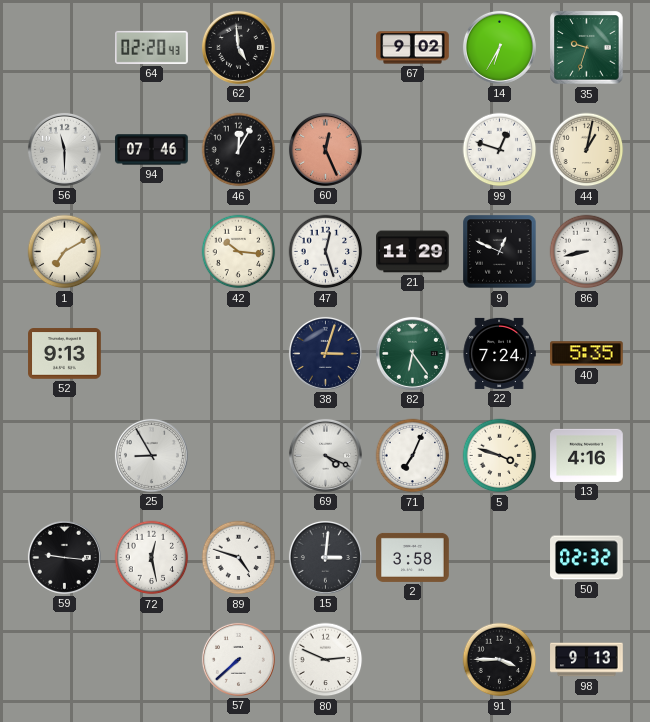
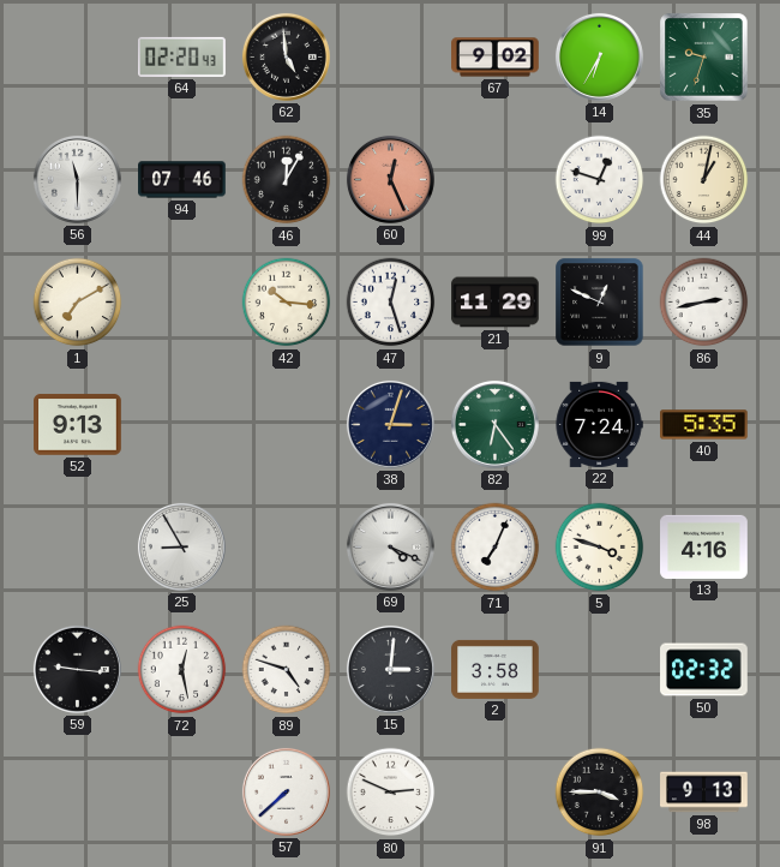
86: 8:43 -> 2:43 (704, 303)
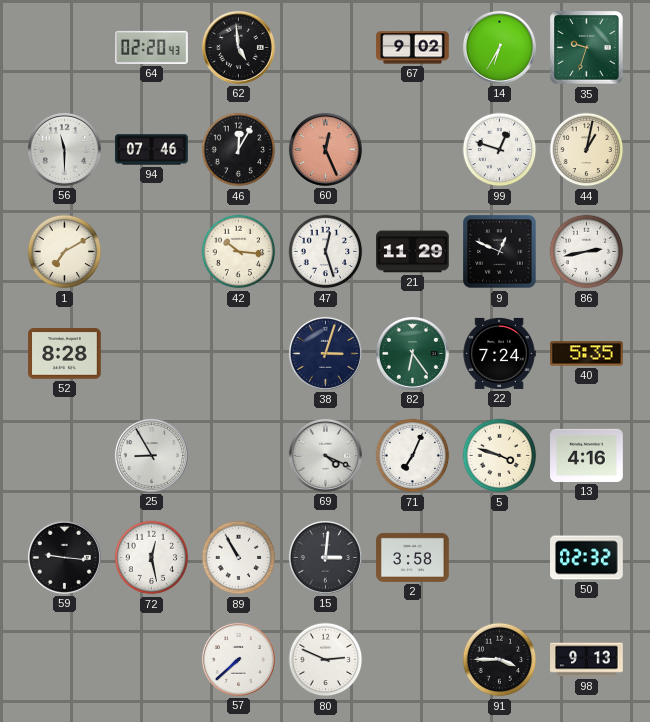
52: 9:13 -> 8:28 (65, 354)
89: 4:48 -> 10:55 (239, 558)
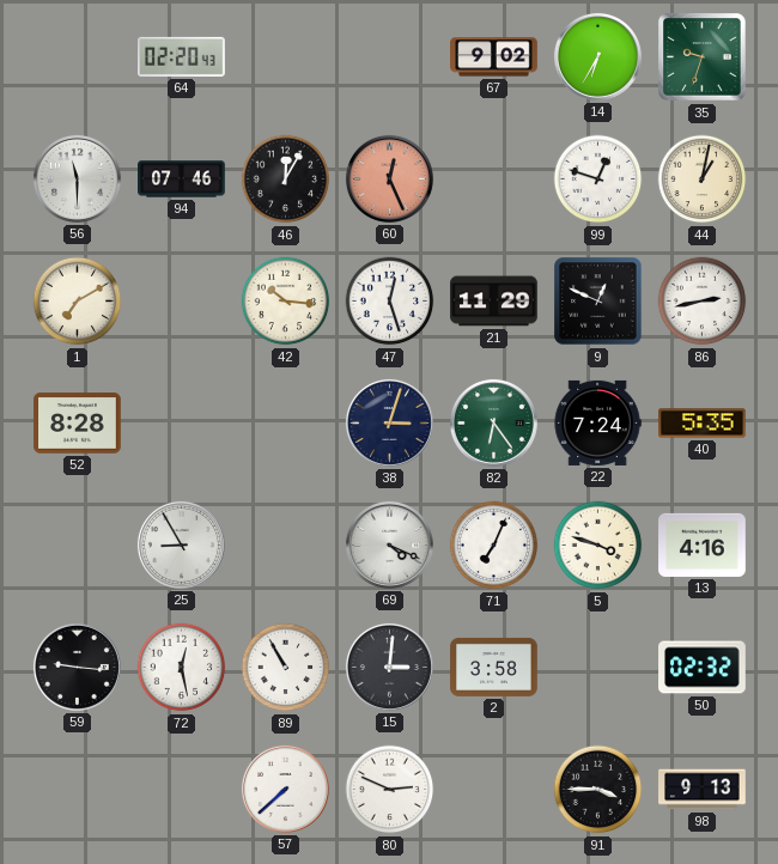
62: 4:59 -> none (238, 47)
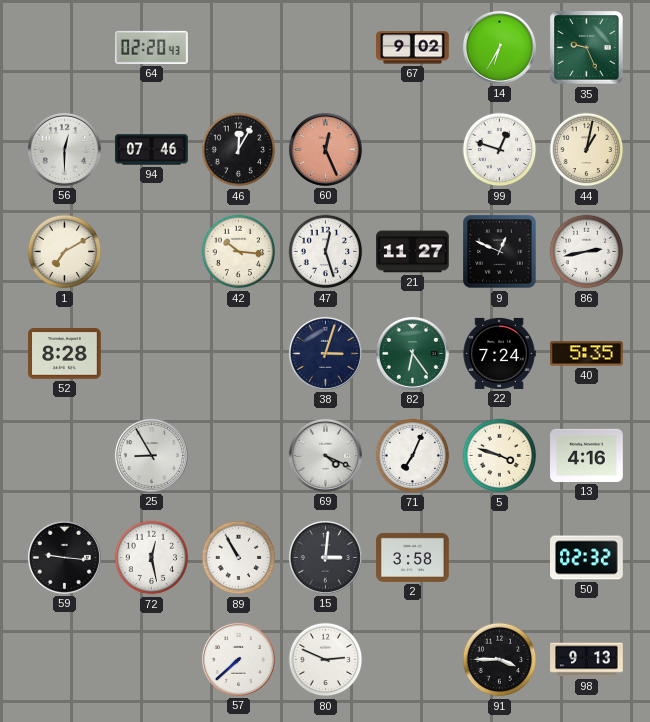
35: 9:33 -> 9:26 (587, 48)
56: 11:30 -> 12:30 (64, 149)
21: 11:29 -> 11:27 (413, 252)
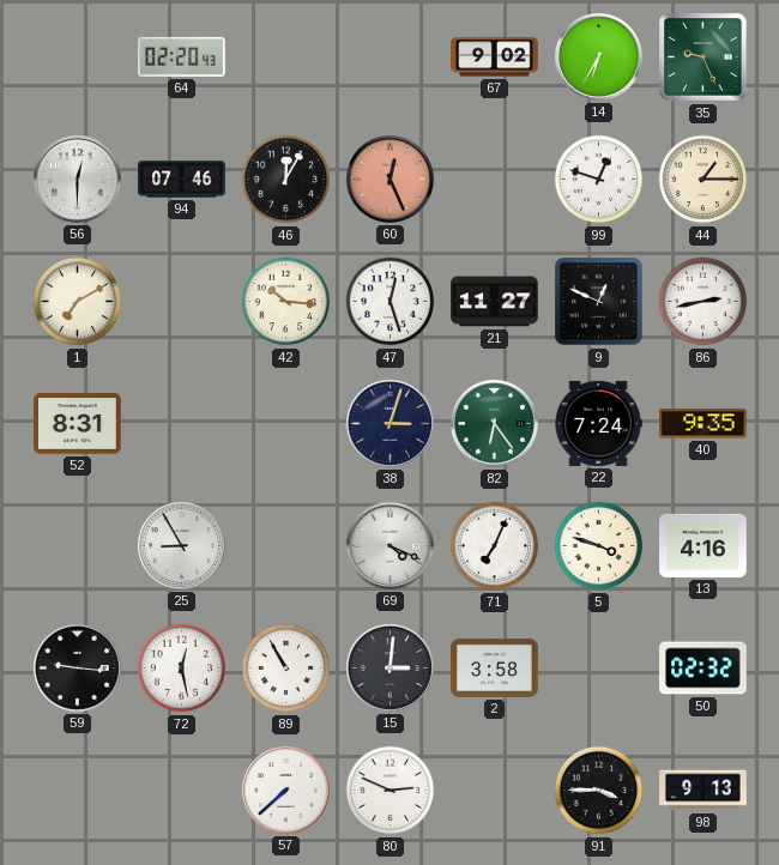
44: 1:02 -> 1:15 (703, 180)
52: 8:28 -> 8:31 (78, 424)
40: 5:35 -> 9:35 (703, 424)
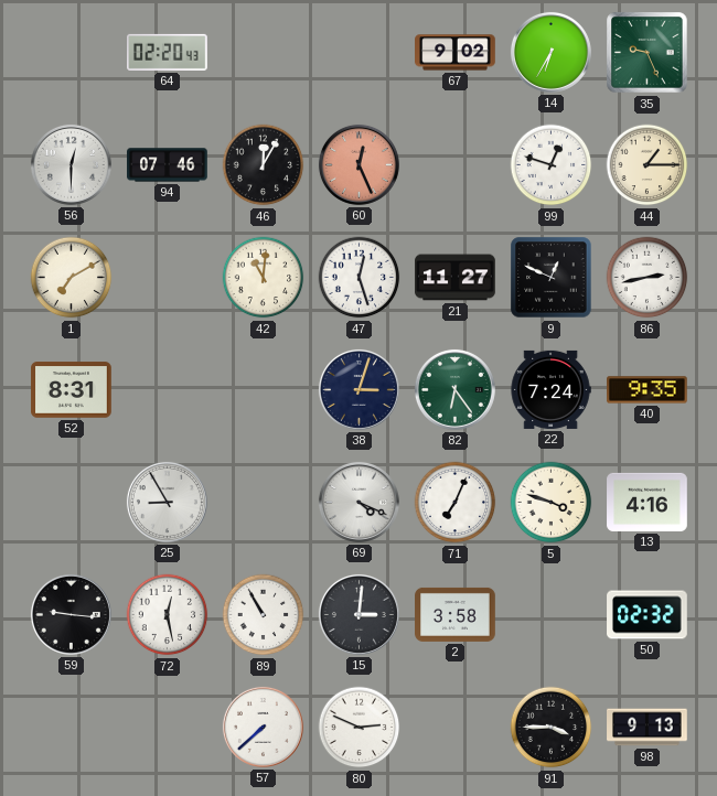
42: 10:16 -> 11:01 (264, 278)
